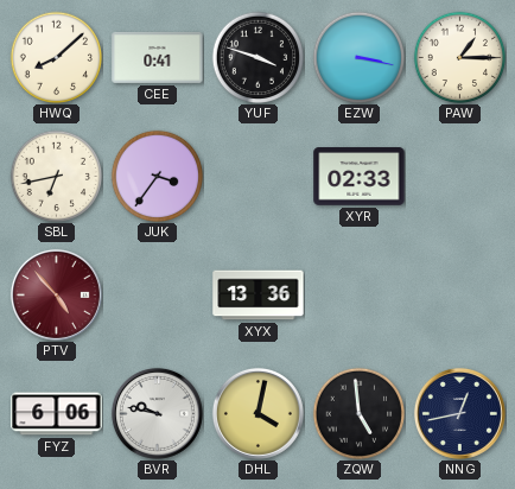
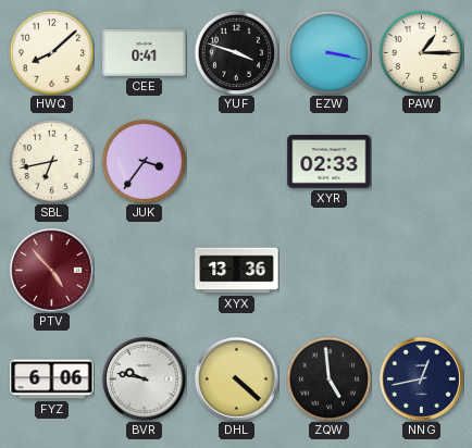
DHL: 4:02 -> 4:22 (236, 378)
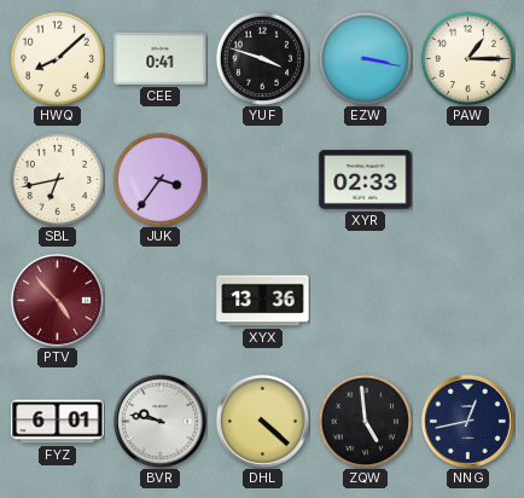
FYZ: 6:06 -> 6:01 (58, 422)
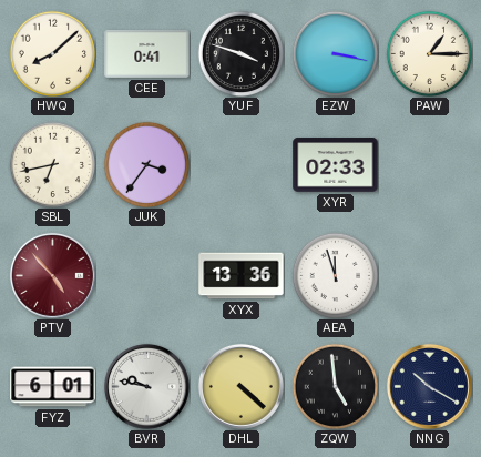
AEA: none -> 11:57 (335, 275)
NNG: 12:43 -> 10:20 (429, 386)
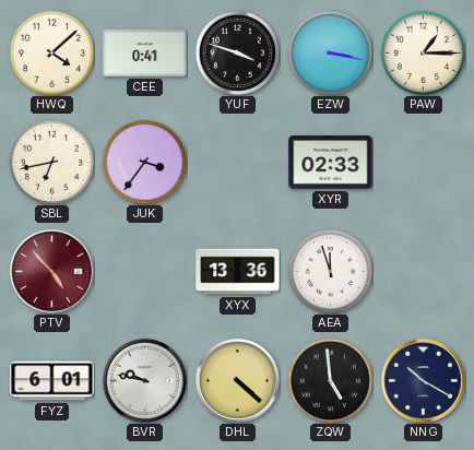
HWQ: 8:08 -> 4:08 (51, 52)
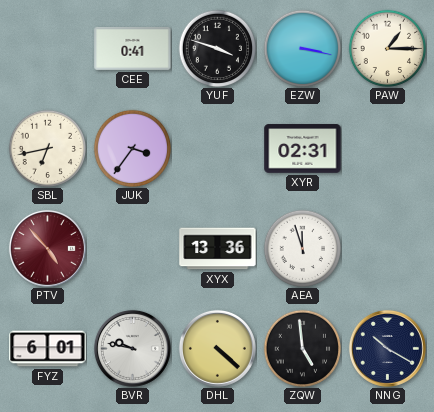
HWQ: 4:08 -> none (51, 52)
XYR: 02:33 -> 02:31 (303, 149)
